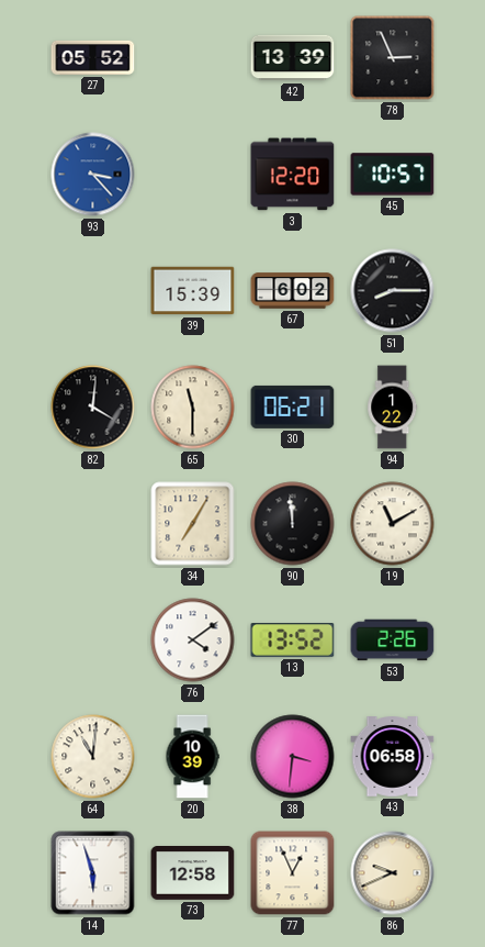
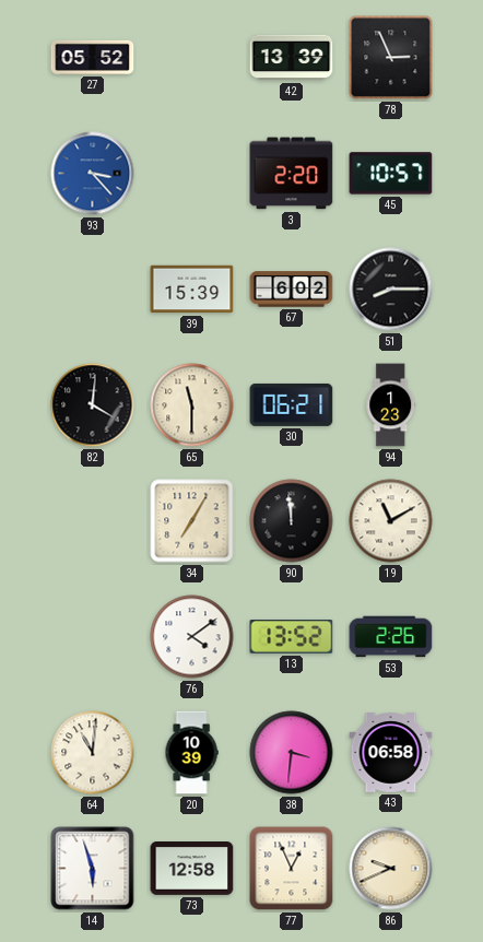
3: 12:20 -> 2:20 (292, 174)
94: 1:22 -> 1:23 (391, 405)
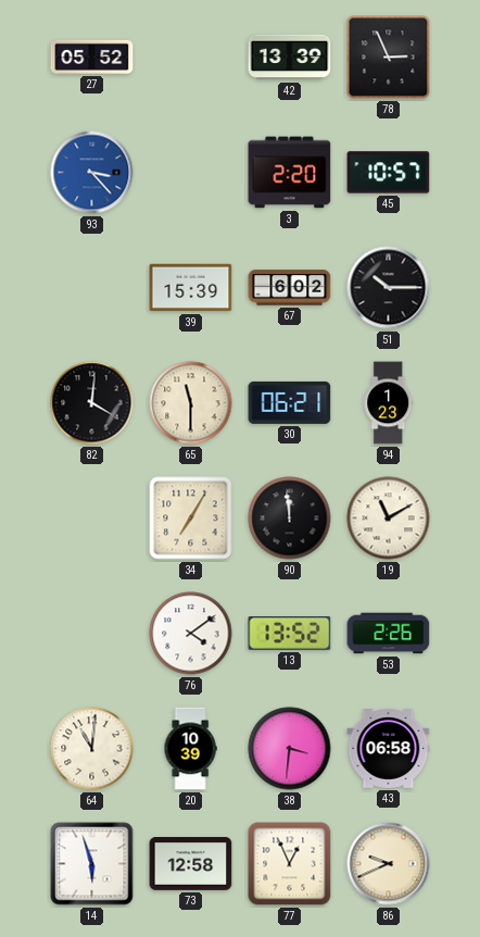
51: 8:15 -> 10:15 (389, 288)
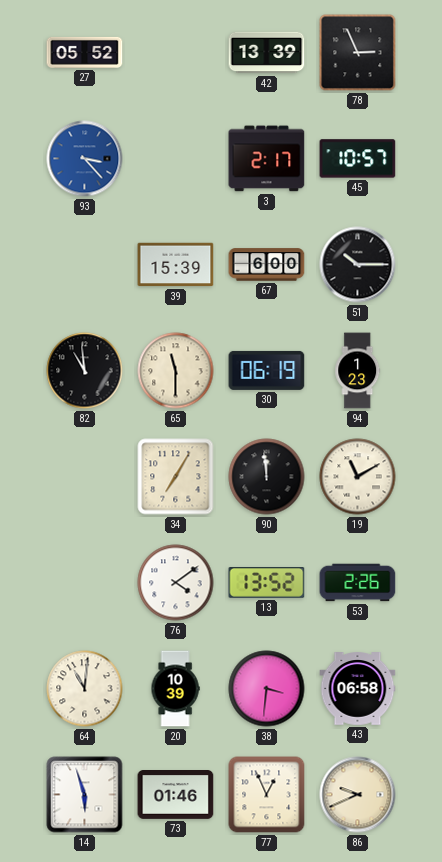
3: 2:20 -> 2:17 (267, 159)
67: 6:02 -> 6:00 (267, 265)
82: 4:01 -> 10:59 (85, 371)
30: 06:21 -> 06:19 (267, 370)
73: 12:58 -> 01:46 (176, 795)
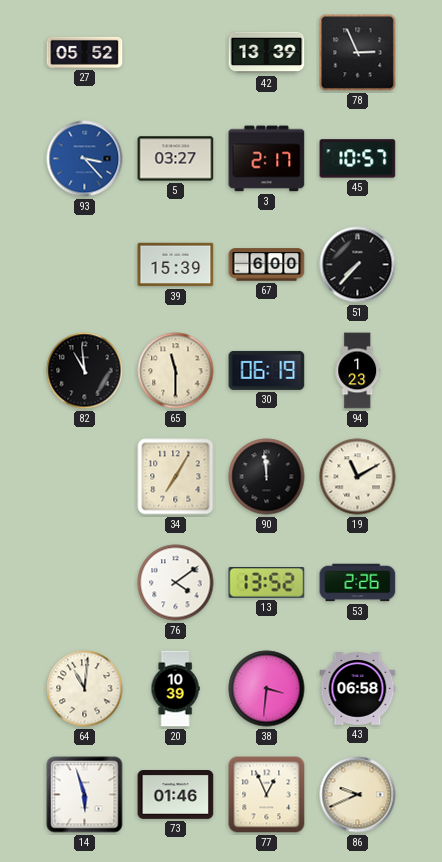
5: none -> 03:27 (176, 159)
51: 10:15 -> 7:37 (358, 265)
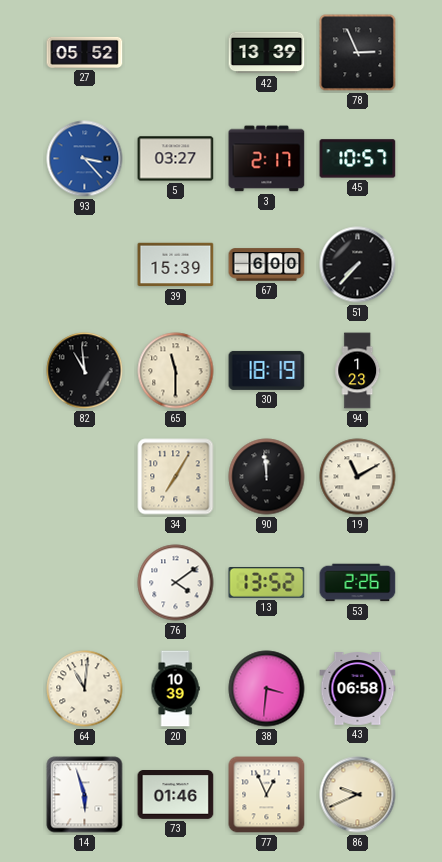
30: 06:19 -> 18:19 (267, 370)
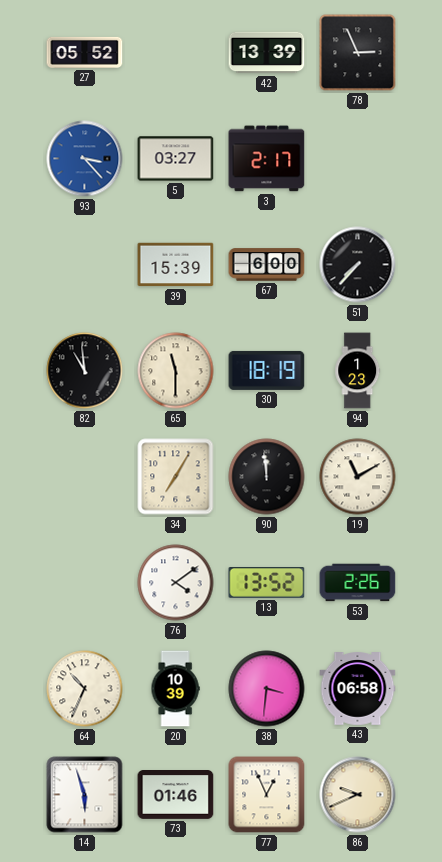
45: 10:57 -> none (358, 159)
64: 11:01 -> 10:34 (85, 689)
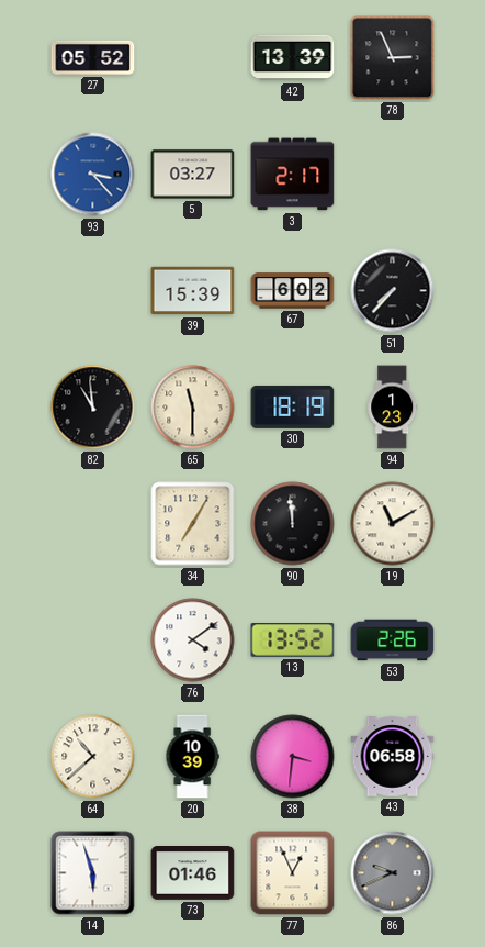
67: 6:00 -> 6:02 (293, 291)
64: 10:34 -> 10:38 (93, 757)
86 dial: cream -> grey (393, 873)
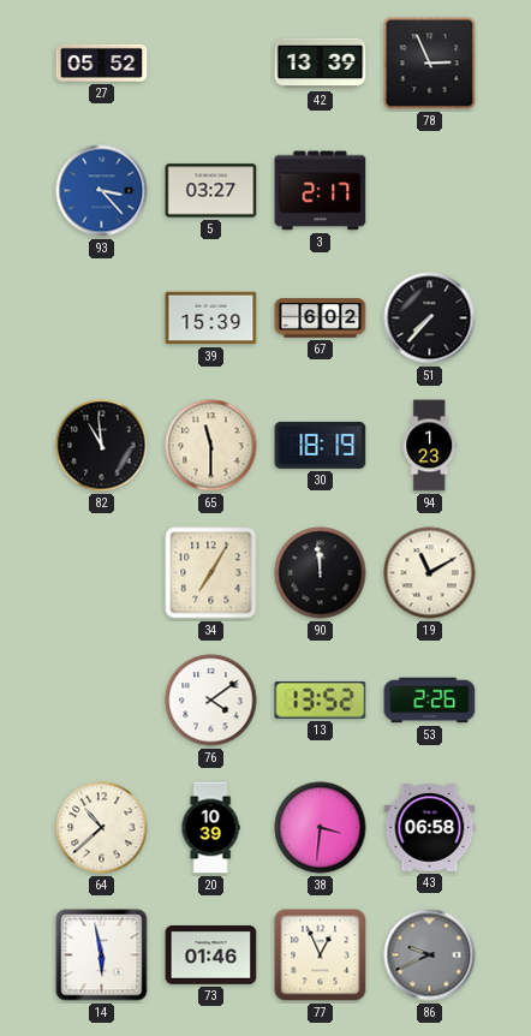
14: 5:57 -> 5:58 (102, 955)
